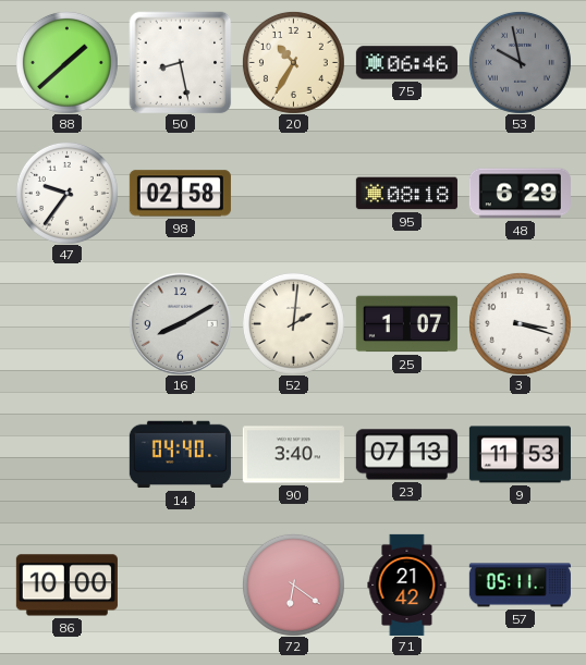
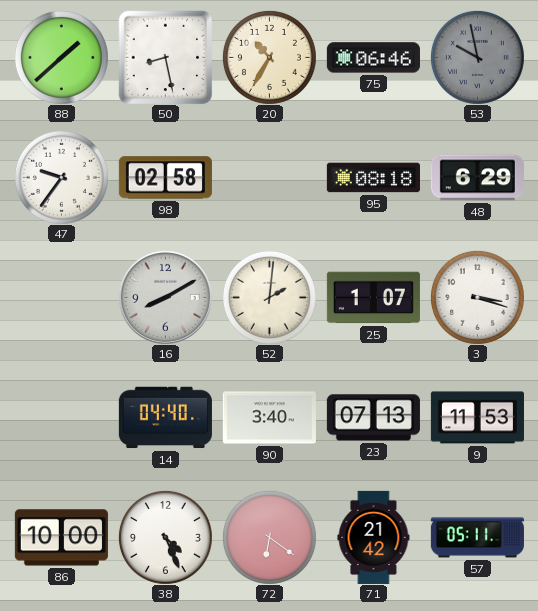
38: none -> 4:26 (165, 537)
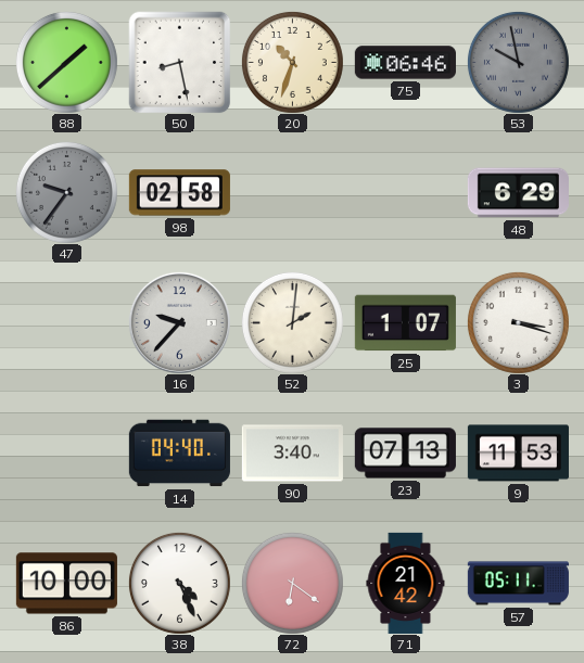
20: 10:35 -> 10:33 (292, 62)
47 dial: white -> grey (66, 192)
95: 08:18 -> none (373, 178)
16: 8:10 -> 9:37 (179, 322)
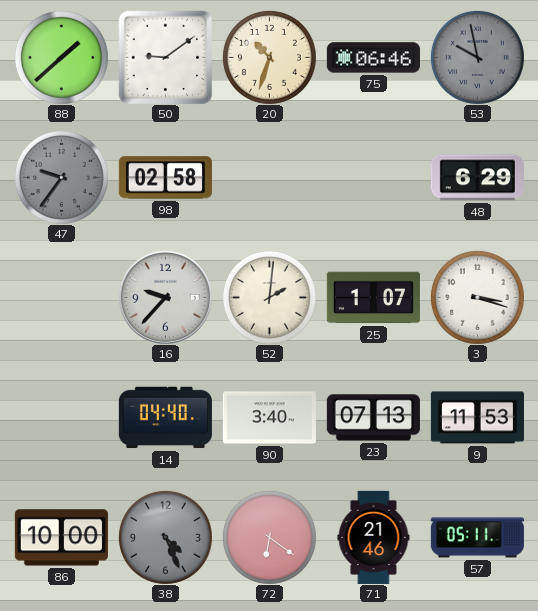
50: 8:28 -> 9:09 (165, 57)
38 dial: white -> grey (165, 537)
71: 21:42 -> 21:46 (374, 537)
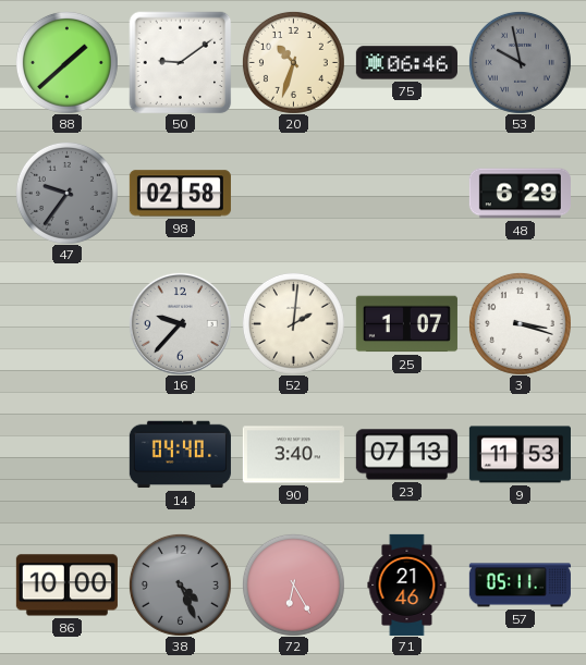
72: 6:21 -> 6:25 (293, 584)
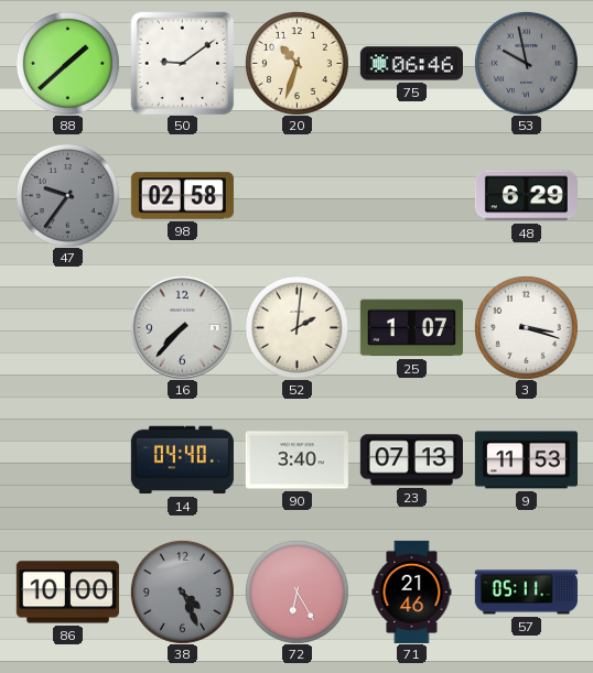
16: 9:37 -> 7:37 (182, 327)
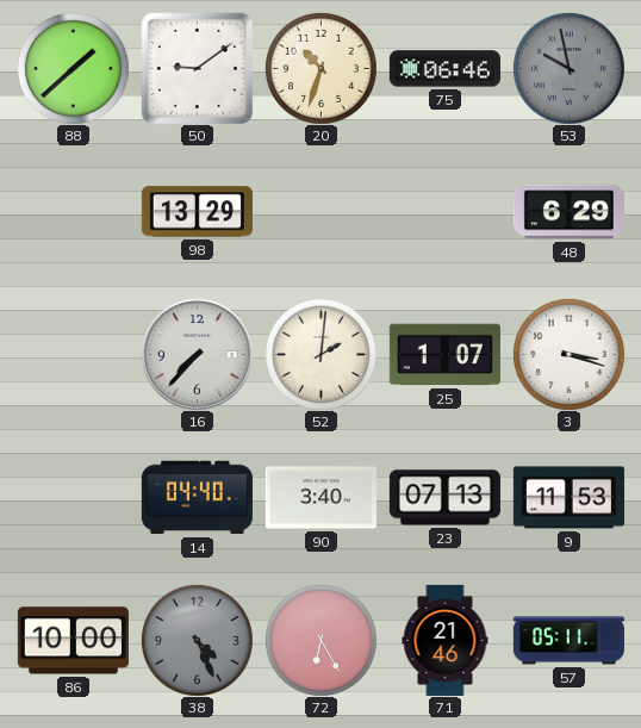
47: 9:36 -> none (67, 195)
98: 02:58 -> 13:29 (197, 212)
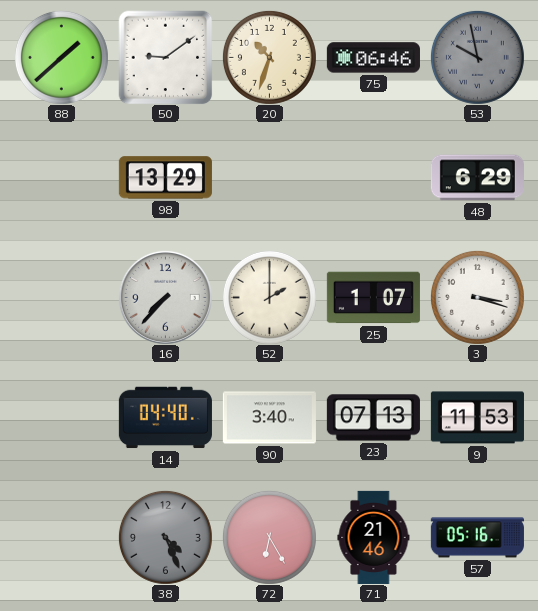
52: 2:01 -> 2:00 (269, 297)
86: 10:00 -> none (73, 641)
57: 05:11 -> 05:16 (477, 538)
